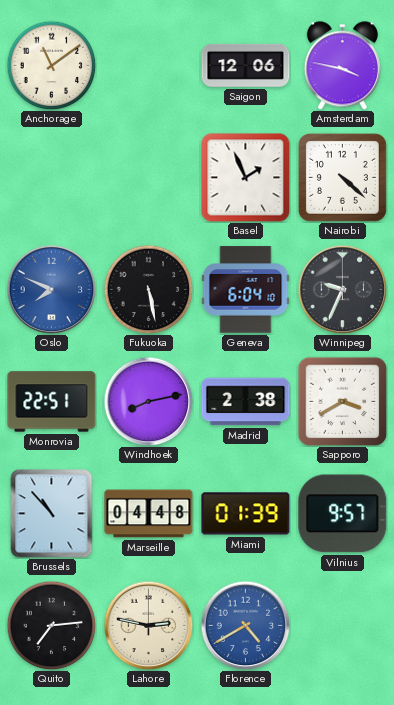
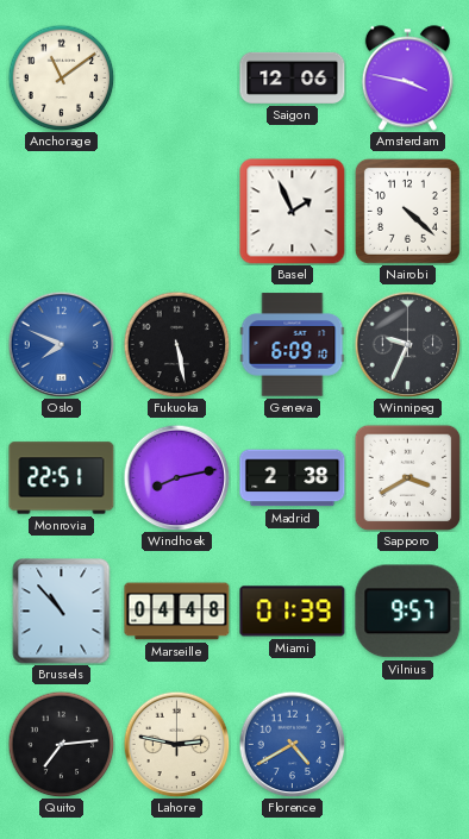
Geneva: 6:04 -> 6:09 (293, 345)
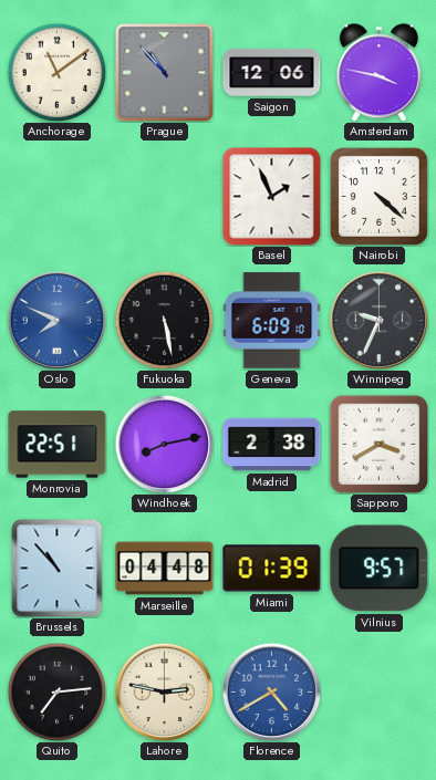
Prague: none -> 10:53 (165, 73)
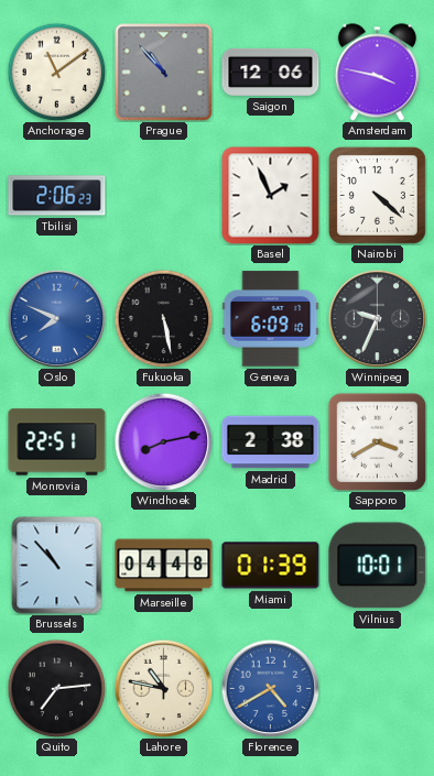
Tbilisi: none -> 2:06 (57, 196)
Vilnius: 9:57 -> 10:01 (378, 566)
Lahore: 2:47 -> 10:47 (163, 688)
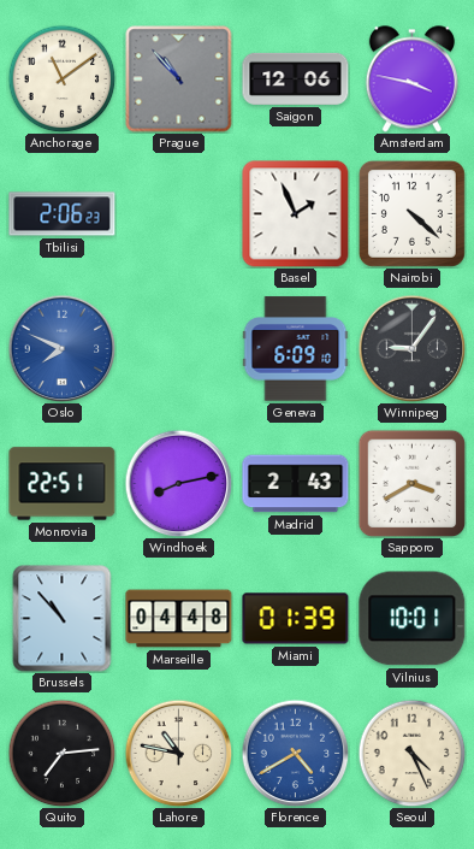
Fukuoka: 5:28 -> none (163, 318)
Winnipeg: 9:34 -> 9:06 (411, 348)
Madrid: 2:38 -> 2:43 (296, 484)
Seoul: none -> 4:26 (411, 753)
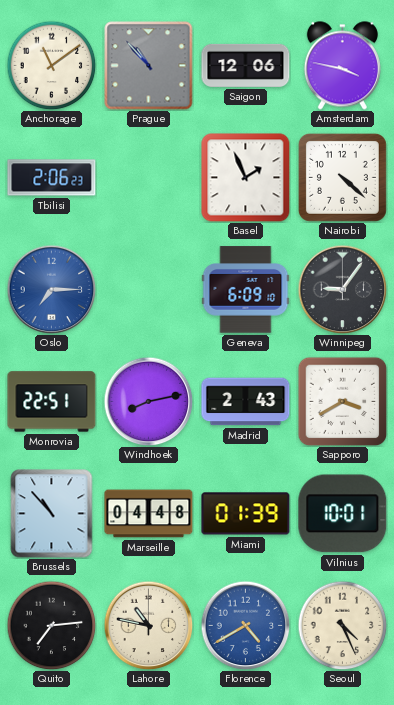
Oslo: 7:49 -> 7:15 (51, 289)
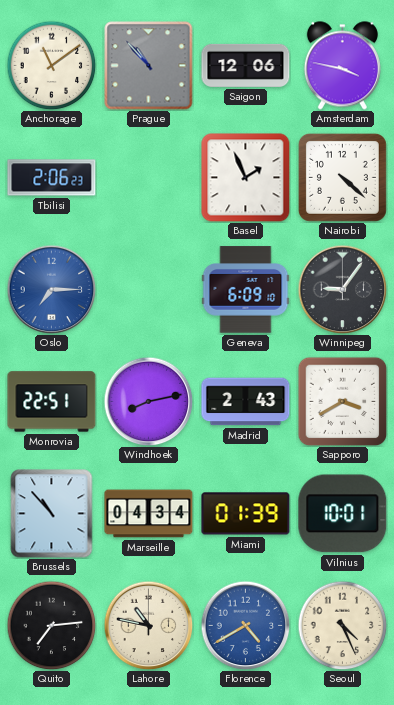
Marseille: 04:48 -> 04:34 (149, 514)
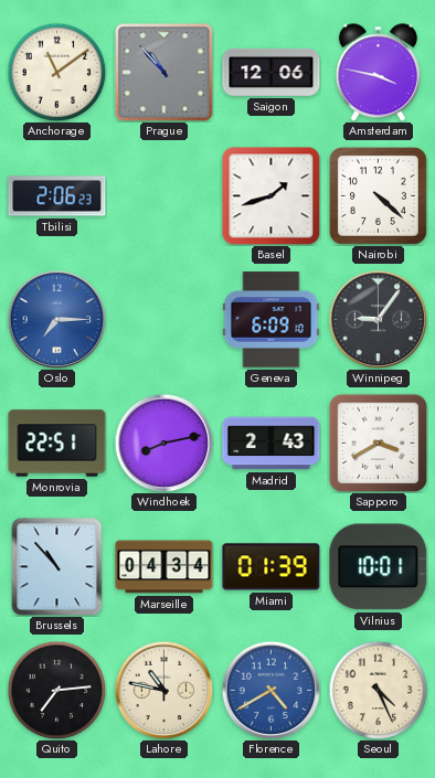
Basel: 1:56 -> 1:42 (272, 196)
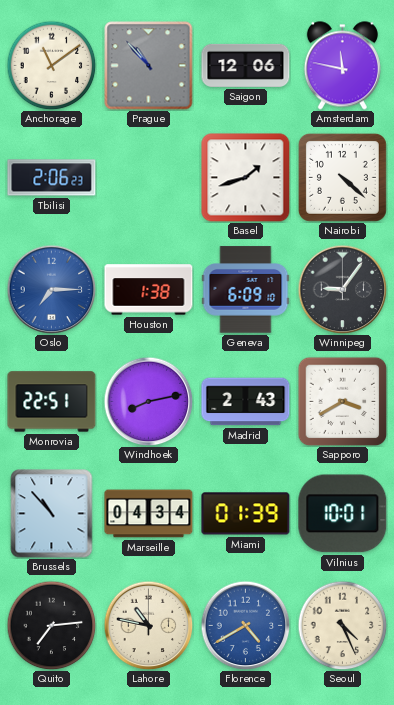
Amsterdam: 3:47 -> 11:47 (342, 66)
Houston: none -> 1:38 (149, 290)
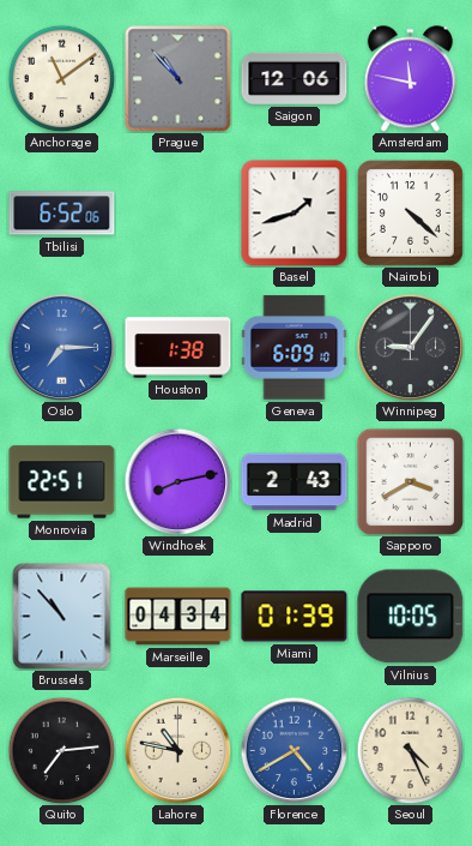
Tbilisi: 2:06 -> 6:52 (62, 214)
Vilnius: 10:01 -> 10:05 (411, 617)
